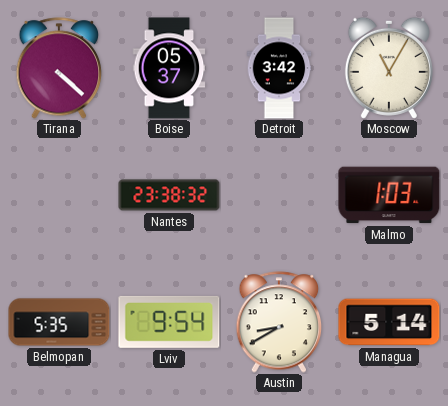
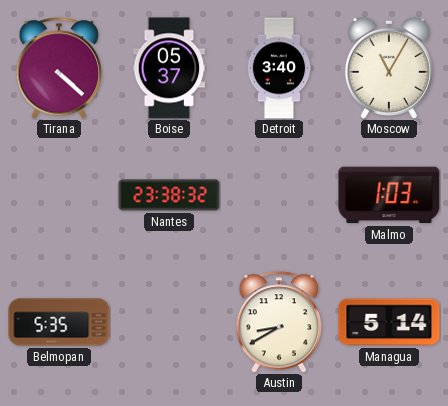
Detroit: 3:42 -> 3:40 (279, 68)
Lviv: 9:54 -> none (169, 322)
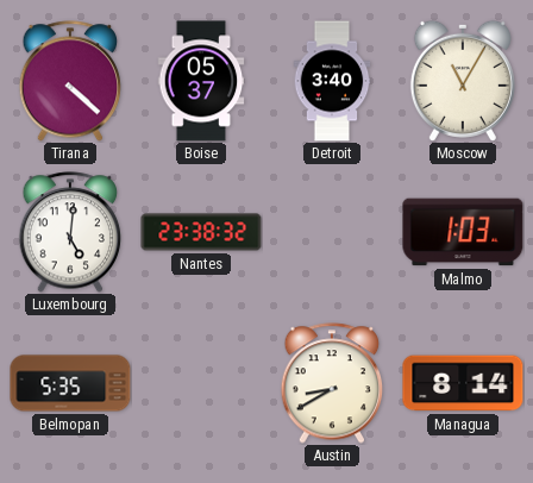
Luxembourg: none -> 5:01 (70, 232)
Managua: 5:14 -> 8:14 (463, 383)
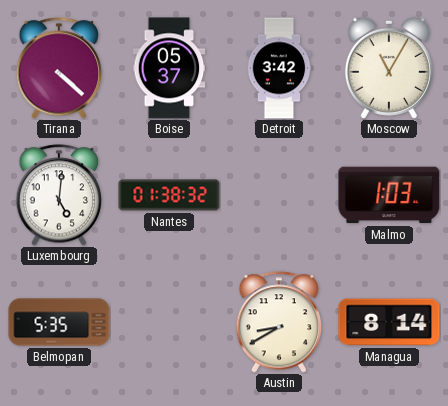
Detroit: 3:40 -> 3:42 (279, 68)
Nantes: 23:38 -> 01:38 (169, 195)
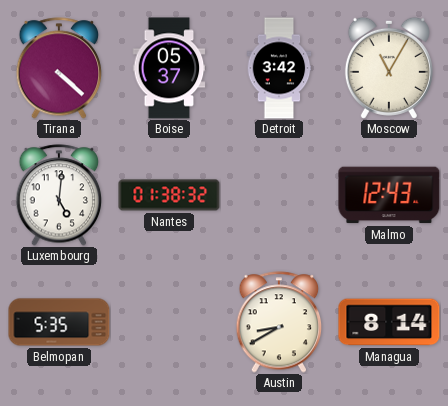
Malmo: 1:03 -> 12:43 (389, 195)
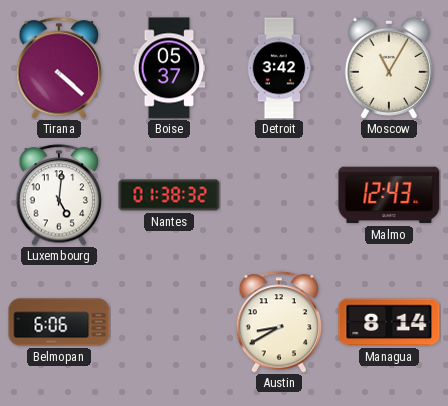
Belmopan: 5:35 -> 6:06 (59, 322)
